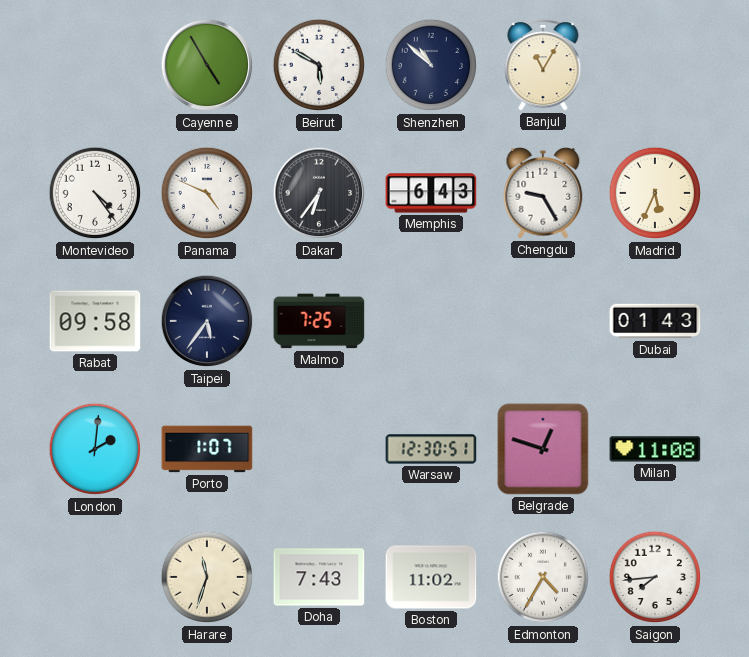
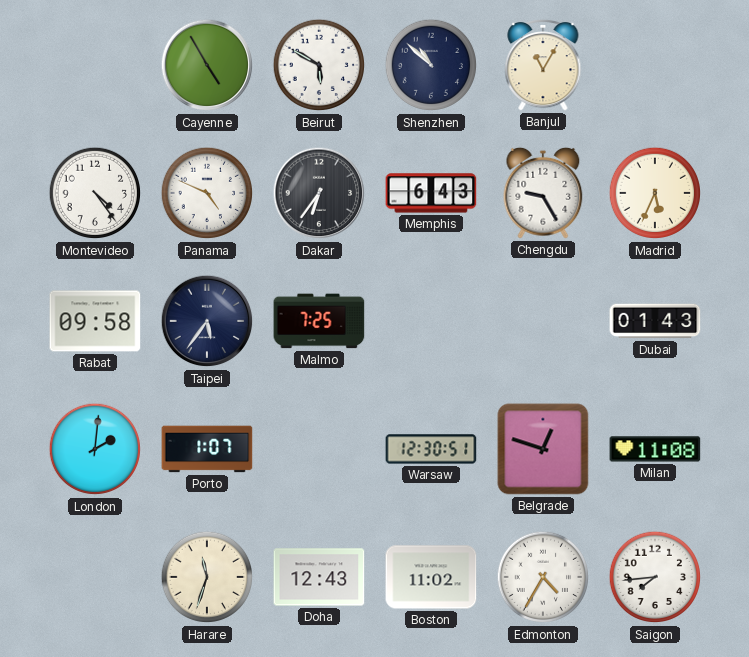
Doha: 7:43 -> 12:43 (319, 577)
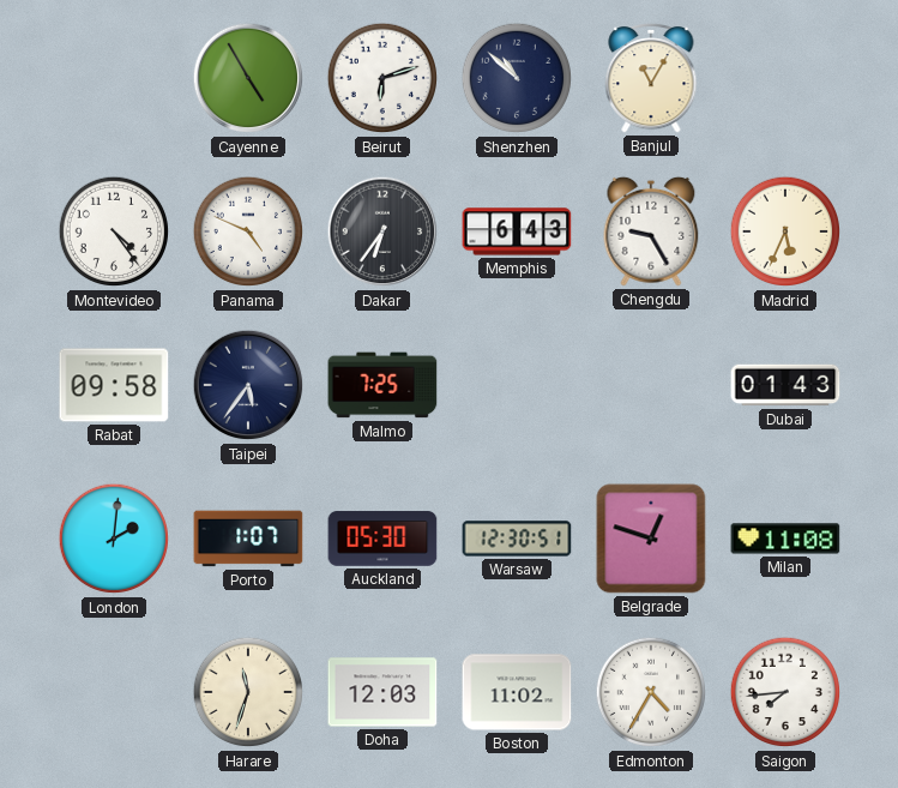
Beirut: 5:50 -> 6:12 (382, 78)
Auckland: none -> 05:30 (382, 539)
Doha: 12:43 -> 12:03 (382, 692)
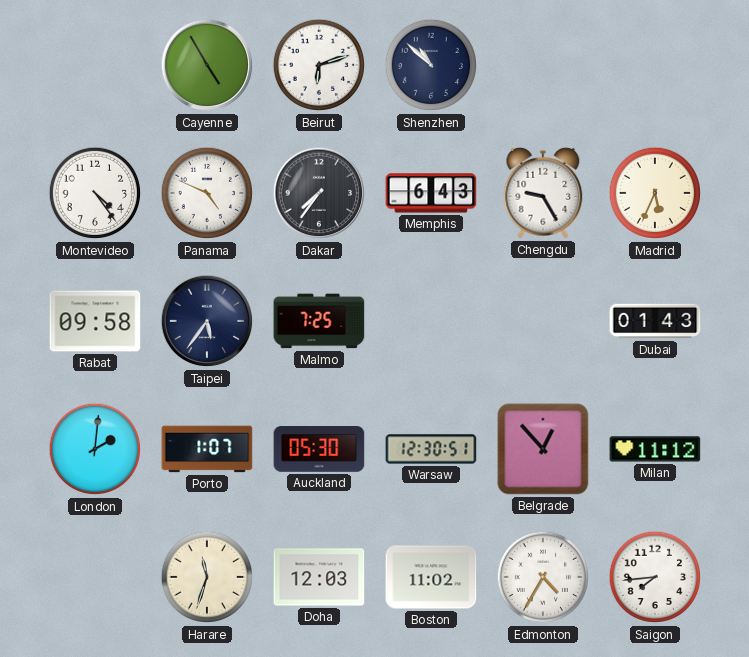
Banjul: 11:05 -> none (651, 78)
Dakar: 6:36 -> 7:36 (319, 193)
Belgrade: 12:48 -> 12:53 (543, 449)
Milan: 11:08 -> 11:12 (655, 449)
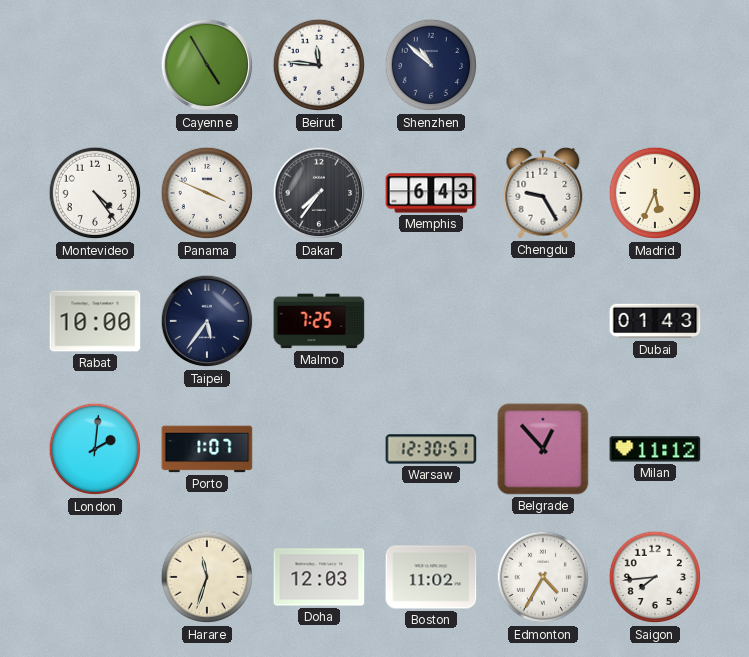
Beirut: 6:12 -> 11:46 (319, 65)
Panama: 4:49 -> 3:49 (207, 193)
Rabat: 09:58 -> 10:00 (95, 321)
Auckland: 05:30 -> none (319, 449)
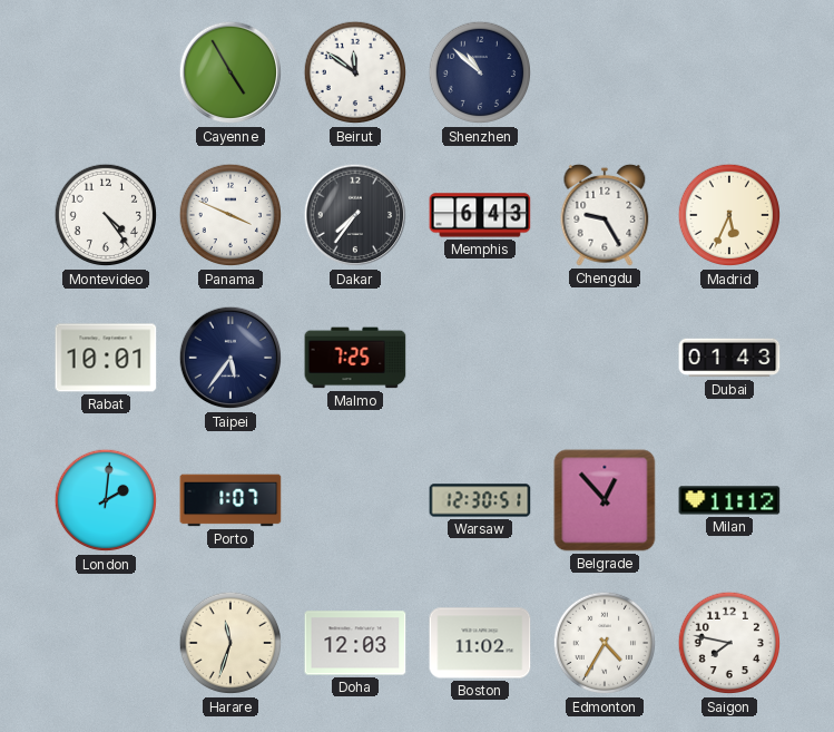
Beirut: 11:46 -> 11:51 (355, 72)
Rabat: 10:00 -> 10:01 (106, 358)
Saigon: 7:44 -> 7:47 (729, 643)
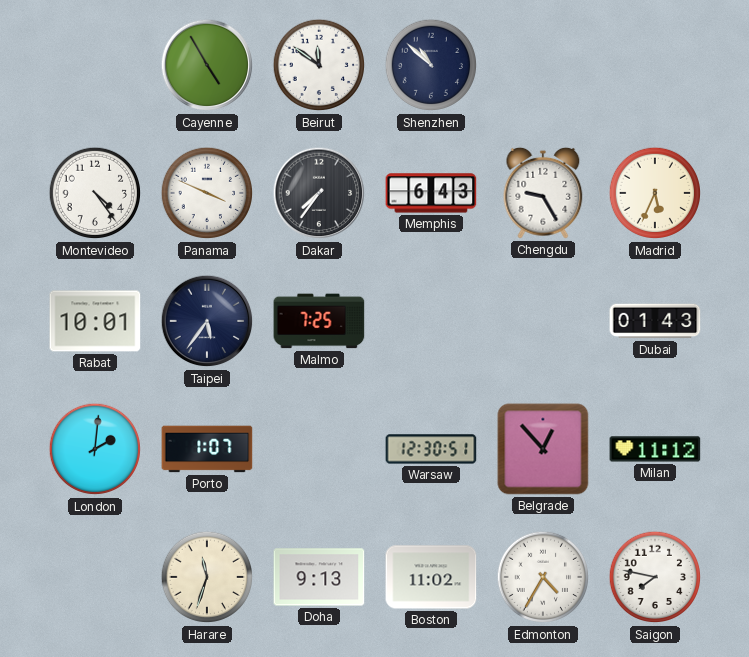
Doha: 12:03 -> 9:13 (319, 577)
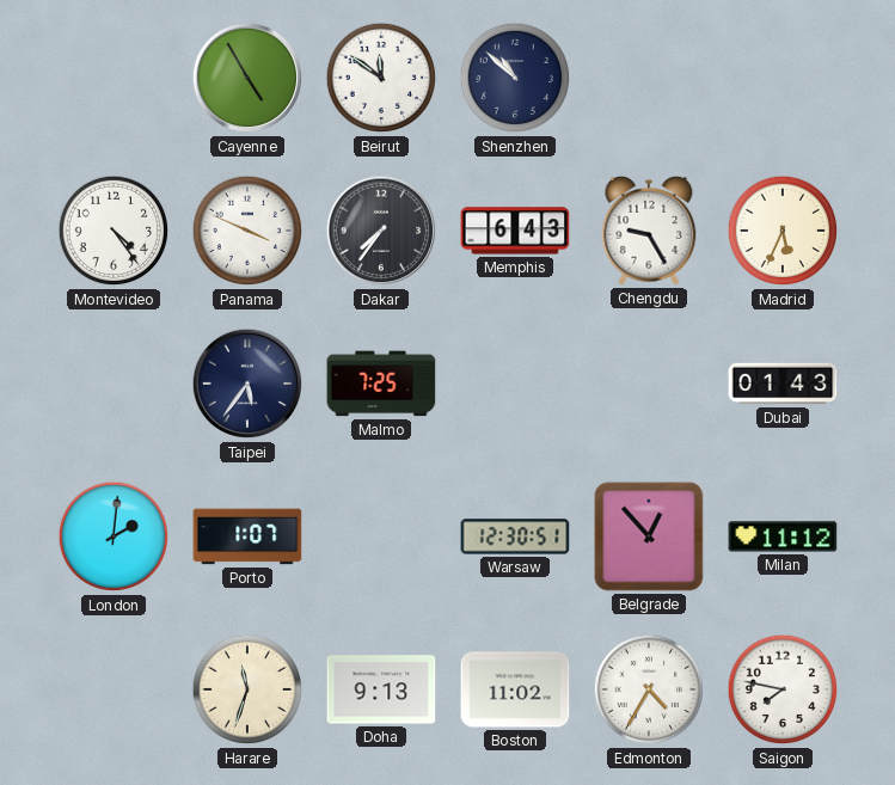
Rabat: 10:01 -> none (95, 321)
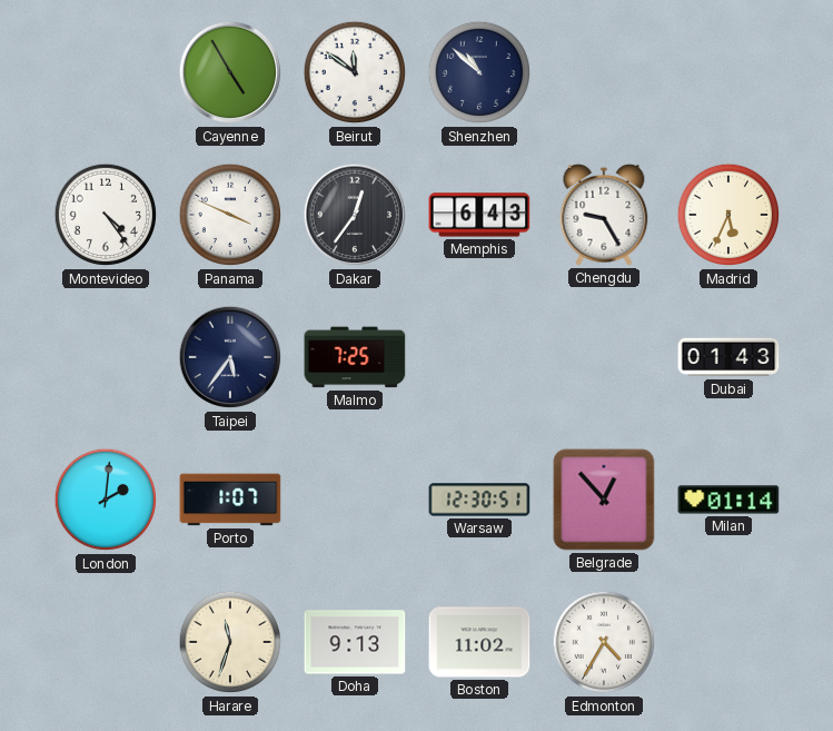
Dakar: 7:36 -> 12:36 (355, 215)
Milan: 11:12 -> 01:14 (728, 500)
Saigon: 7:47 -> none (783, 689)
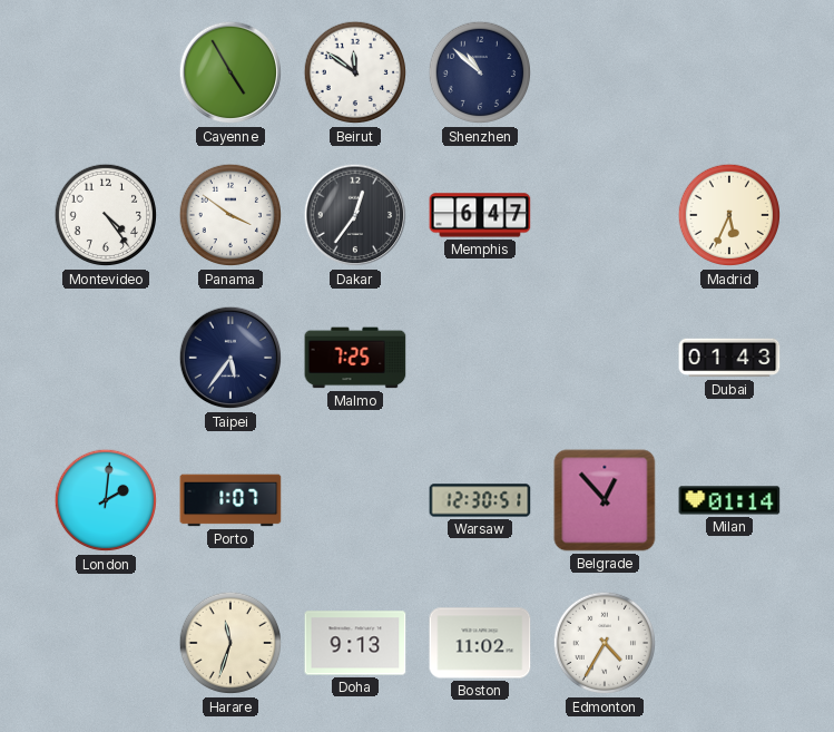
Panama: 3:49 -> 3:51 (230, 215)
Memphis: 6:43 -> 6:47 (480, 215)
Chengdu: 9:25 -> none (604, 215)
